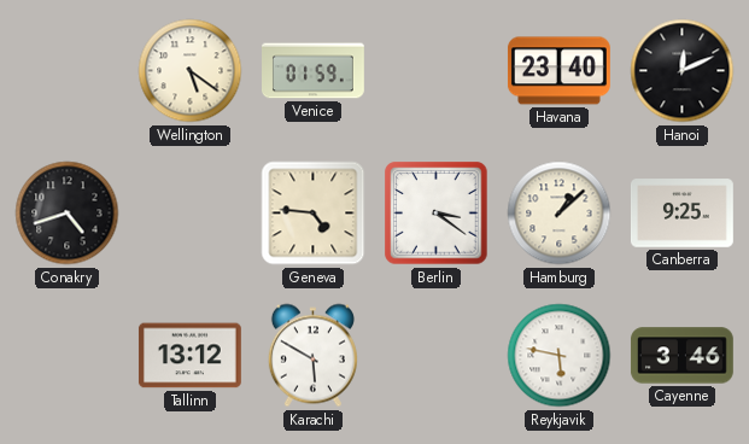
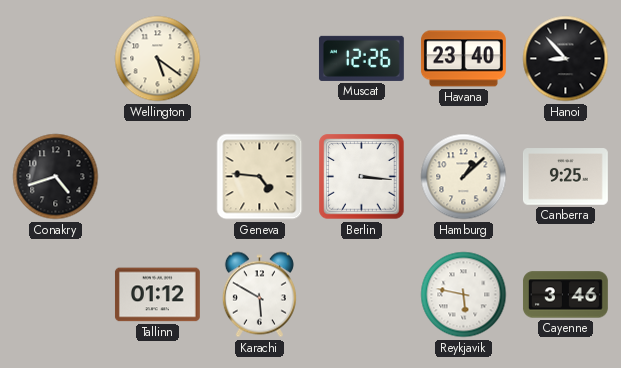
Venice: 01:59 -> none (314, 71)
Muscat: none -> 12:26 (361, 58)
Hanoi: 12:11 -> 8:53 (566, 59)
Berlin: 3:21 -> 3:16 (362, 177)
Tallinn: 13:12 -> 01:12 (157, 295)
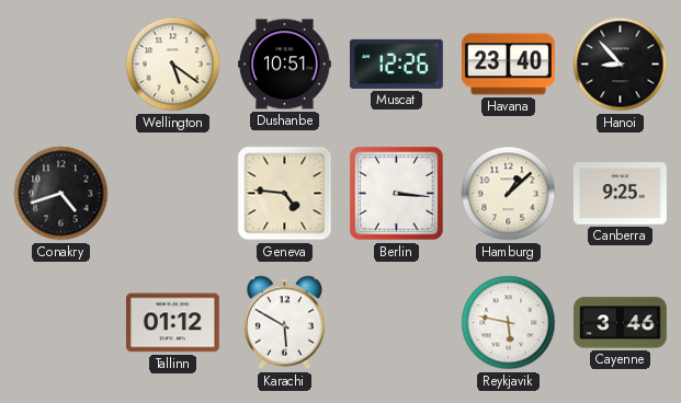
Dushanbe: none -> 10:51 (285, 65)
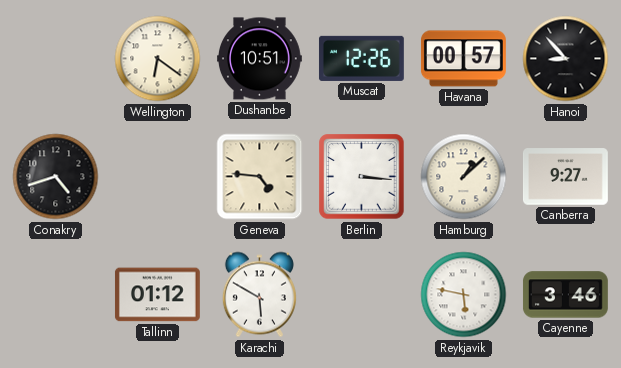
Wellington: 5:21 -> 6:21 (158, 59)
Havana: 23:40 -> 00:57 (463, 59)
Canberra: 9:25 -> 9:27 (565, 177)
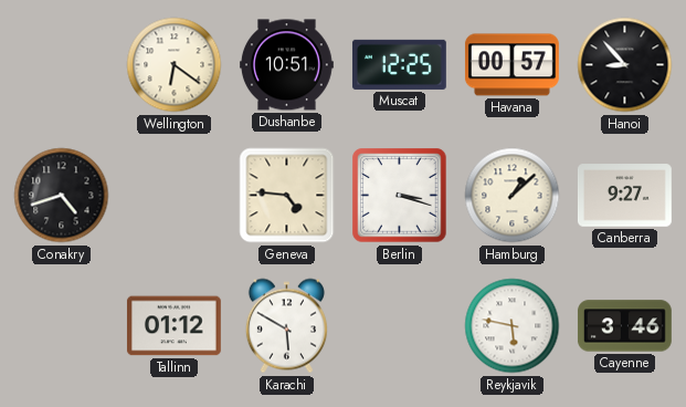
Muscat: 12:26 -> 12:25 (399, 64)
Berlin: 3:16 -> 3:18 (400, 196)
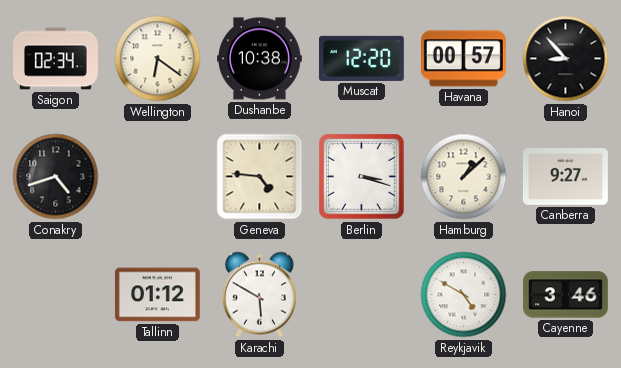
Saigon: none -> 02:34 (56, 59)
Dushanbe: 10:51 -> 10:38 (260, 59)
Muscat: 12:25 -> 12:20 (361, 58)
Reykjavik: 5:47 -> 4:50 (464, 295)
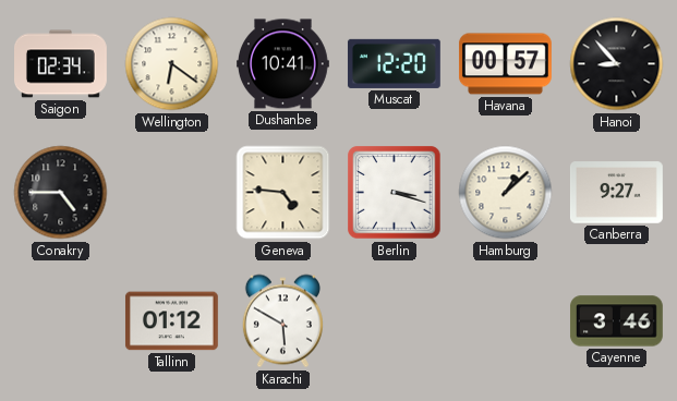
Dushanbe: 10:38 -> 10:41 (283, 64)
Conakry: 4:42 -> 4:45 (61, 193)
Reykjavik: 4:50 -> none (464, 295)
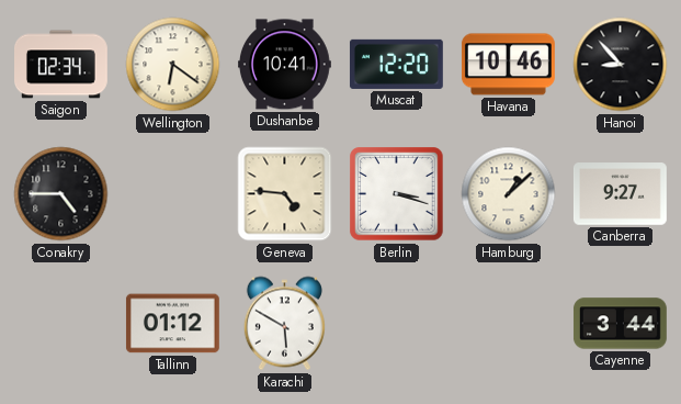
Havana: 00:57 -> 10:46 (508, 65)
Cayenne: 3:46 -> 3:44 (620, 324)
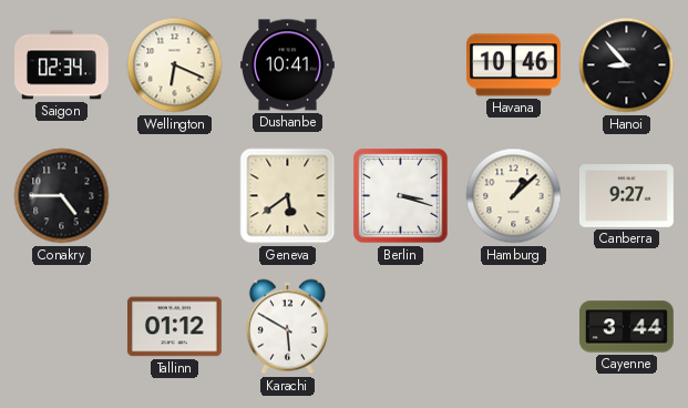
Wellington: 6:21 -> 6:19 (175, 65)
Muscat: 12:20 -> none (396, 64)
Geneva: 4:46 -> 5:39 (288, 196)
